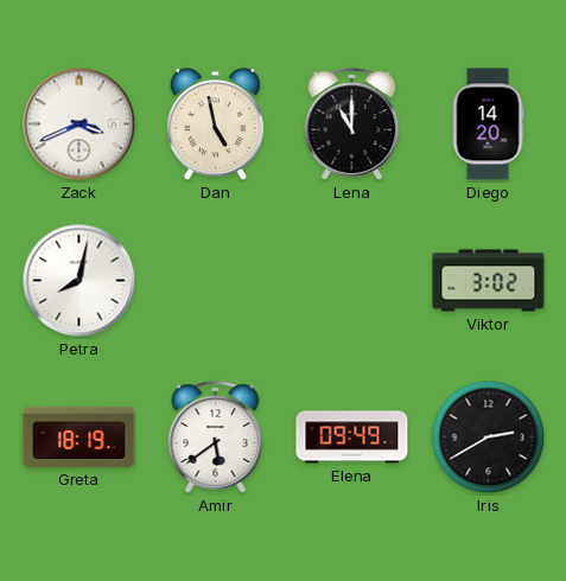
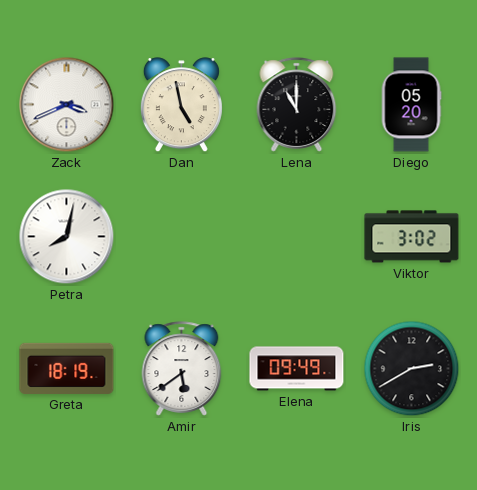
Diego: 14:20 -> 05:20 (411, 105)
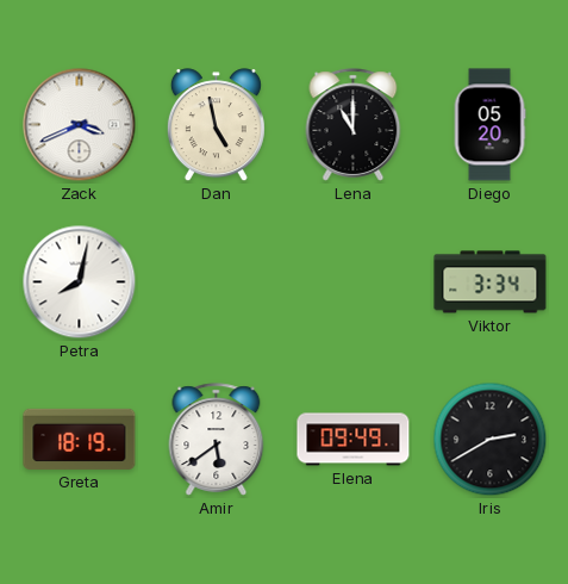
Viktor: 3:02 -> 3:34 (491, 282)
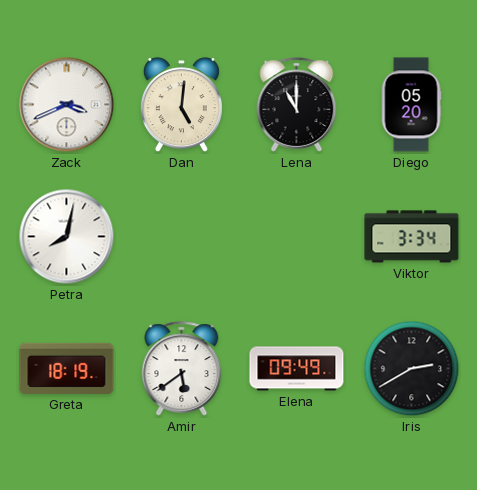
Dan: 4:58 -> 5:01 (181, 105)
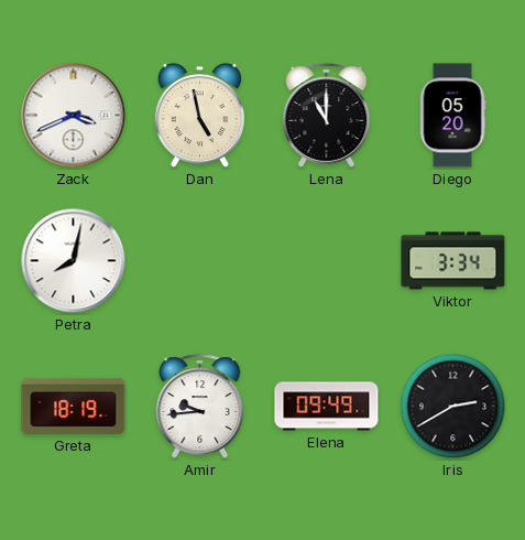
Dan: 5:01 -> 4:58 (199, 116)
Amir: 5:39 -> 9:44 (200, 407)
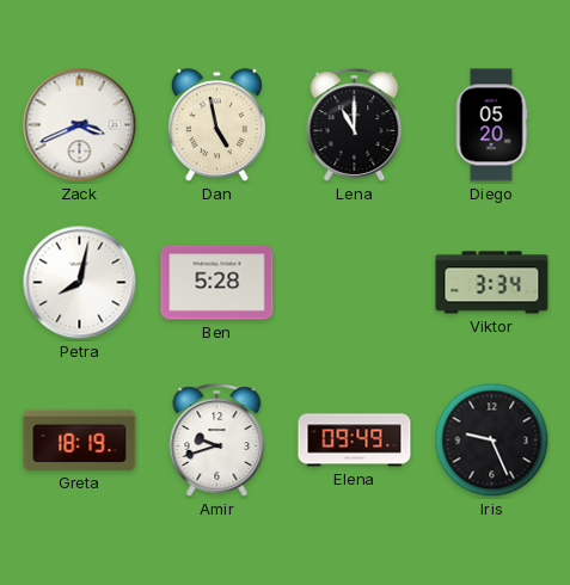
Ben: none -> 5:28 (217, 283)
Amir: 9:44 -> 9:42 (217, 441)
Iris: 2:40 -> 9:26 (492, 441)
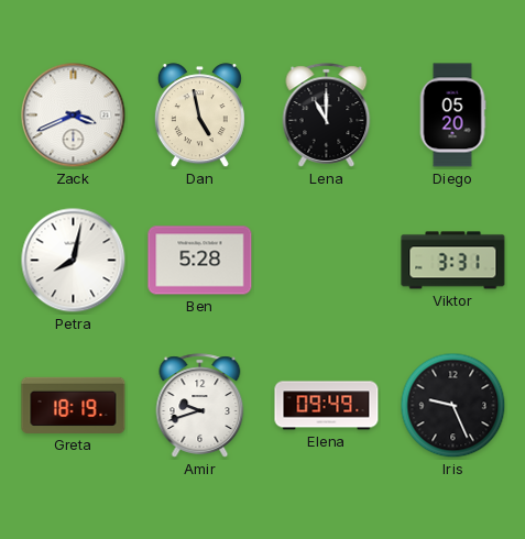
Viktor: 3:34 -> 3:31 (453, 261)
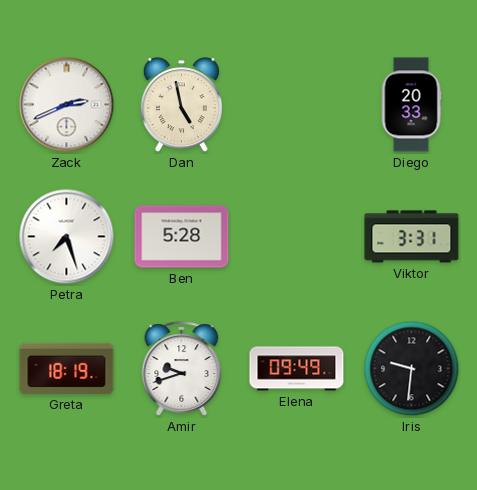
Zack: 3:41 -> 2:41 (67, 105)
Lena: 11:00 -> none (327, 116)
Diego: 05:20 -> 20:33 (411, 105)
Petra: 8:02 -> 7:27 (67, 237)
Iris: 9:26 -> 9:31 (412, 369)
